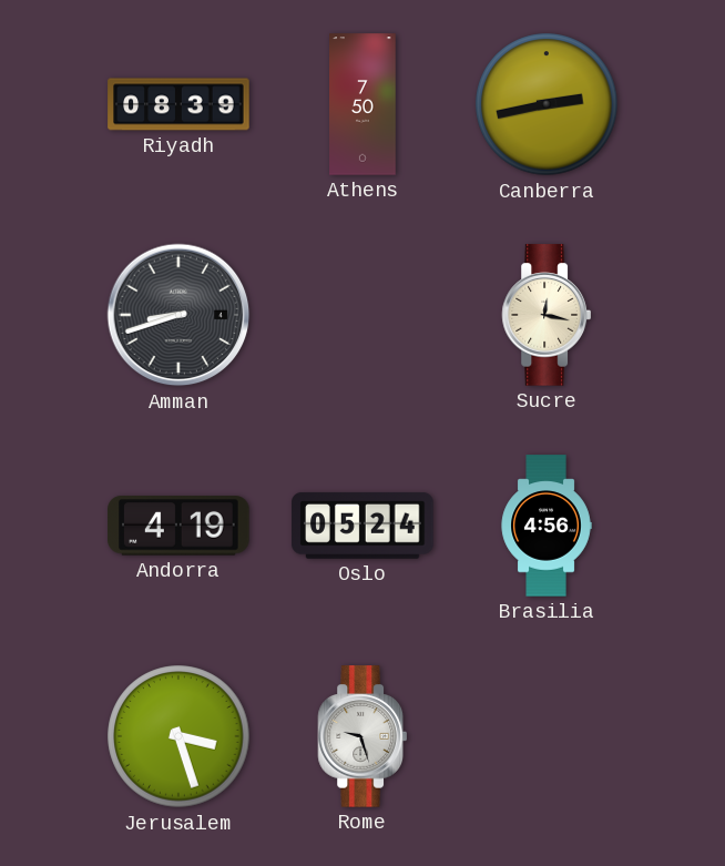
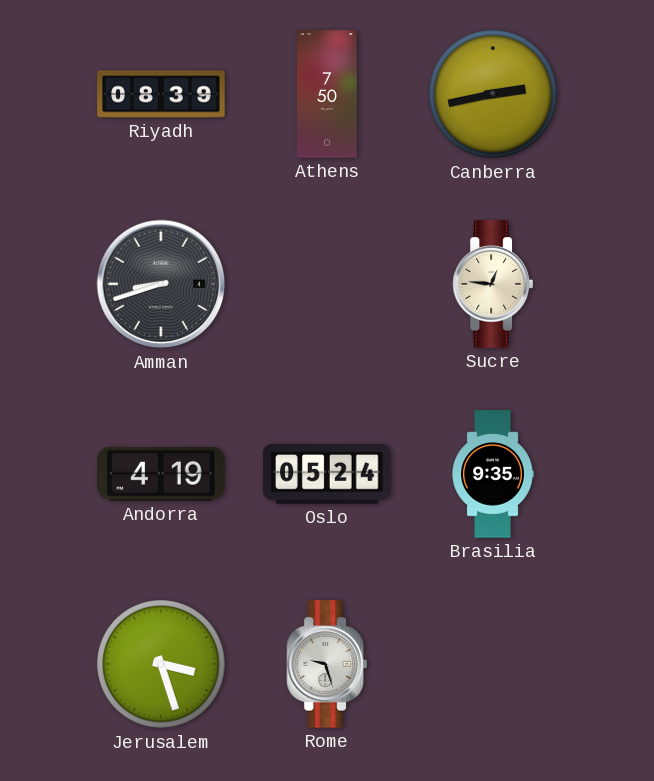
Sucre: 12:17 -> 12:46 (492, 284)
Brasilia: 4:56 -> 9:35 (493, 474)
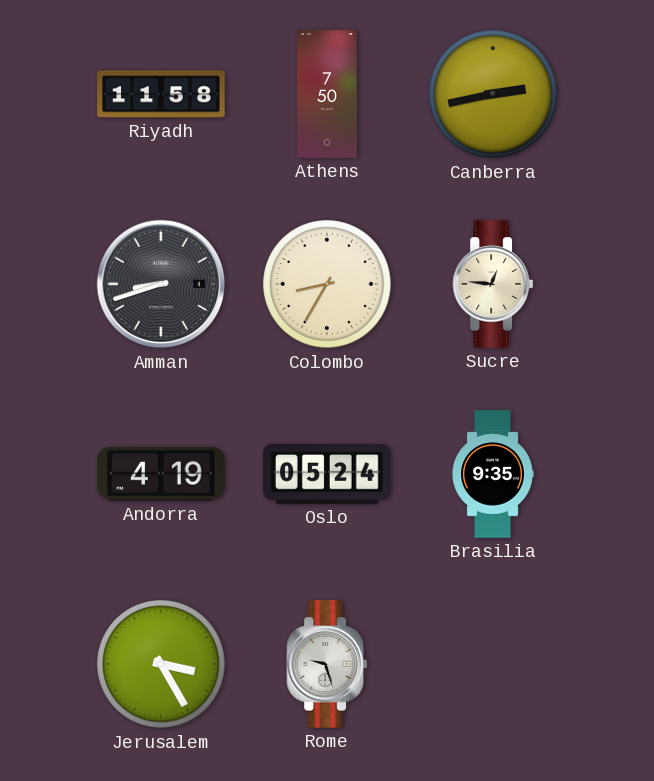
Riyadh: 08:39 -> 11:58 (161, 94)
Colombo: none -> 8:35 (327, 284)
Jerusalem: 3:27 -> 3:25 (161, 664)
